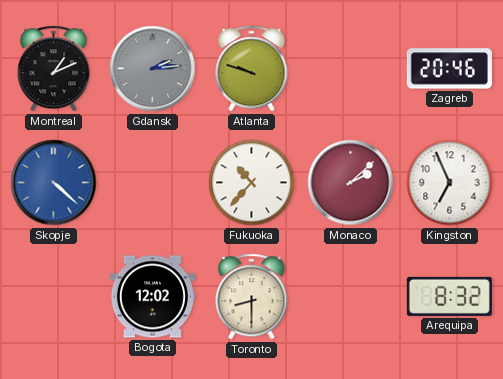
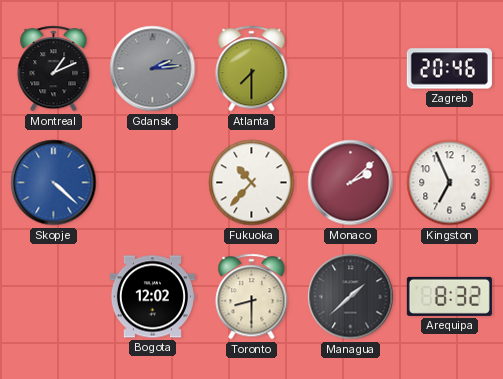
Atlanta: 9:48 -> 7:30 (252, 69)
Managua: none -> 1:38 (351, 297)
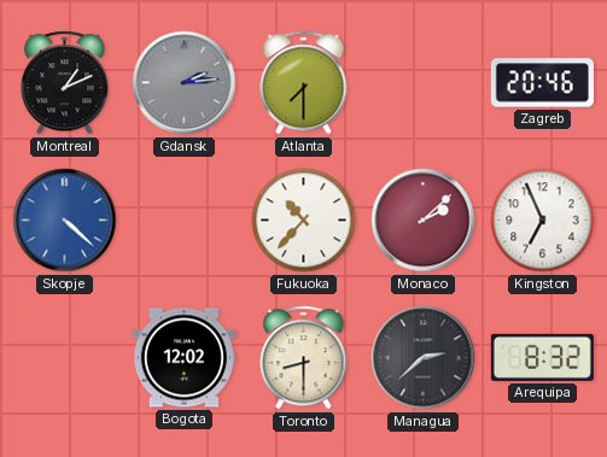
Managua: 1:38 -> 2:38 (424, 358)
